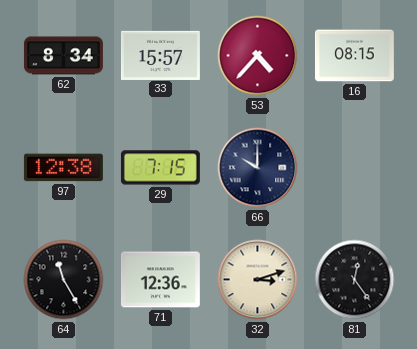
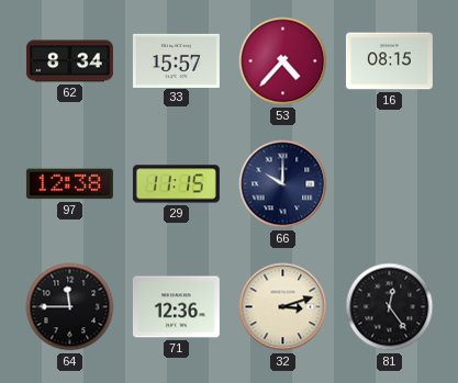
29: 7:15 -> 11:15 (176, 184)
64: 11:25 -> 11:45 (70, 307)
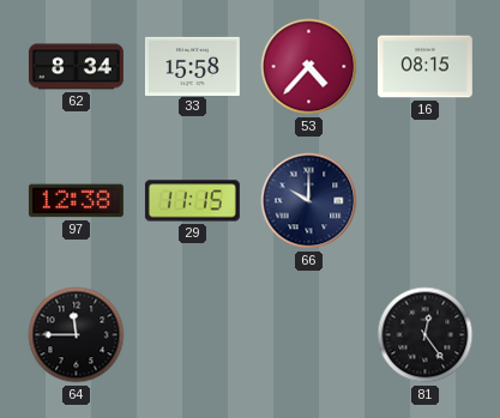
33: 15:57 -> 15:58 (192, 66)
71: 12:36 -> none (176, 307)
32: 3:12 -> none (283, 307)
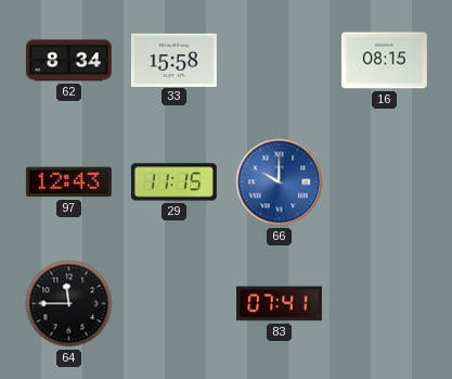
53: 4:37 -> none (309, 67)
97: 12:38 -> 12:43 (68, 182)
66 dial: navy -> blue (280, 182)
83: none -> 07:41 (279, 304)
81: 12:24 -> none (426, 335)
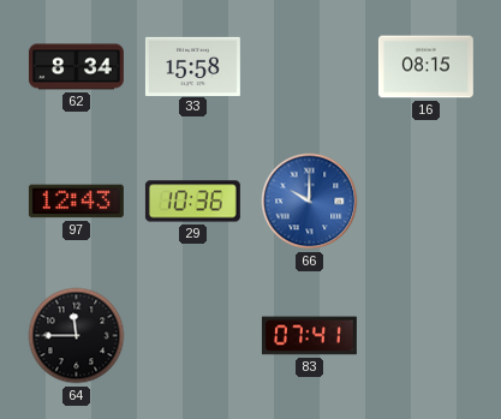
29: 11:15 -> 10:36 (192, 202)
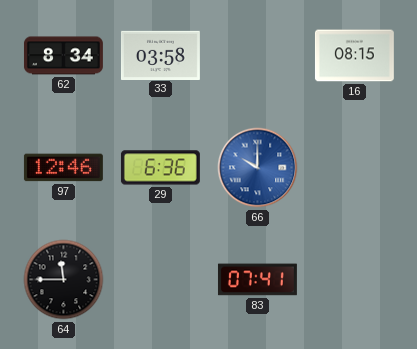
33: 15:58 -> 03:58 (160, 55)
97: 12:43 -> 12:46 (63, 168)
29: 10:36 -> 6:36 (160, 168)
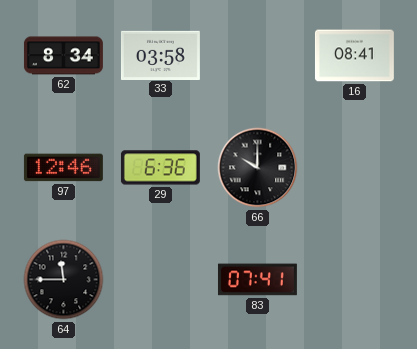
16: 08:15 -> 08:41 (354, 56)
66 dial: blue -> black (258, 168)
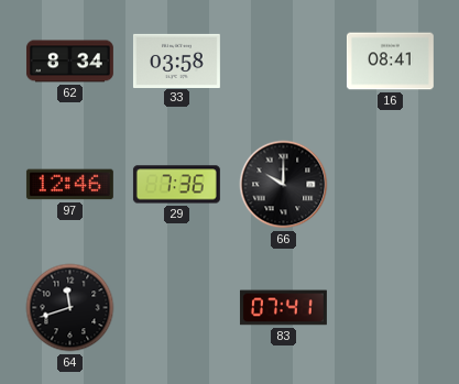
29: 6:36 -> 7:36 (176, 185)
64: 11:45 -> 11:42 (70, 308)
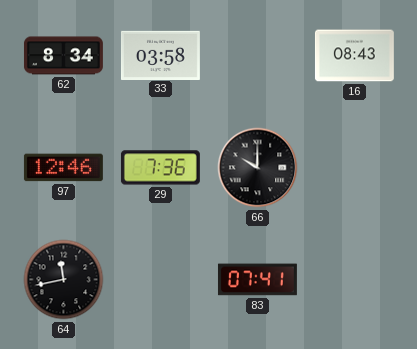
16: 08:41 -> 08:43 (354, 56)
64: 11:42 -> 11:43 (64, 280)
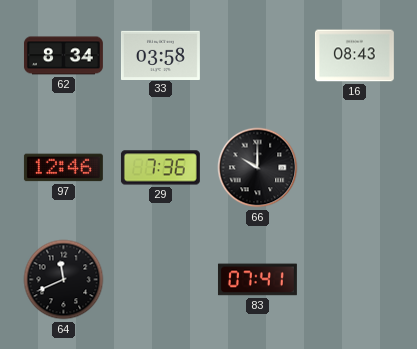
64: 11:43 -> 11:41 (64, 280)
